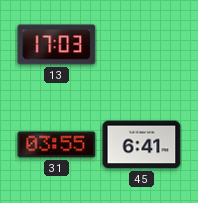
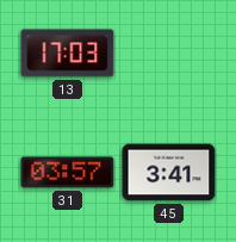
31: 03:55 -> 03:57 (68, 173)
45: 6:41 -> 3:41 (169, 173)
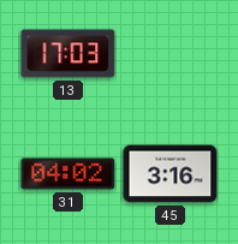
31: 03:57 -> 04:02 (69, 174)
45: 3:41 -> 3:16 (171, 174)
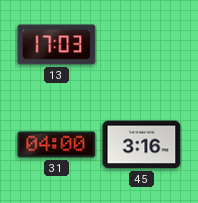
31: 04:02 -> 04:00 (57, 145)
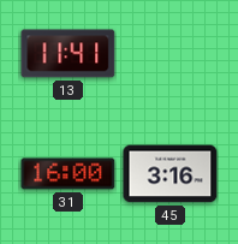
13: 17:03 -> 11:41 (69, 54)
31: 04:00 -> 16:00 (69, 174)
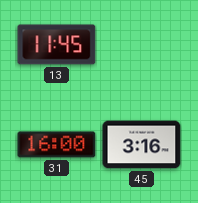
13: 11:41 -> 11:45 (57, 45)
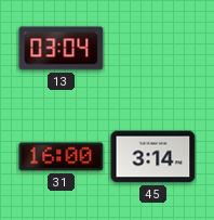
13: 11:45 -> 03:04 (62, 49)
45: 3:16 -> 3:14 (153, 157)
